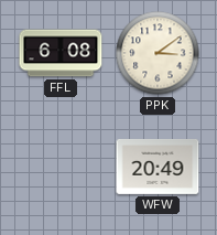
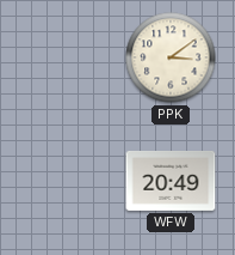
FFL: 6:08 -> none (61, 53)
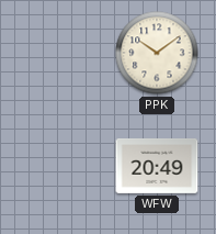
PPK: 3:09 -> 10:09 (157, 53)
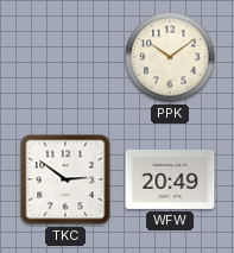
TKC: none -> 2:51 (65, 179)
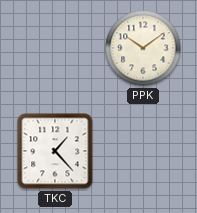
TKC: 2:51 -> 1:23 (55, 151)
WFW: 20:49 -> none (170, 179)
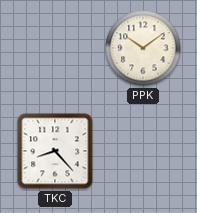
TKC: 1:23 -> 8:23 (55, 151)
